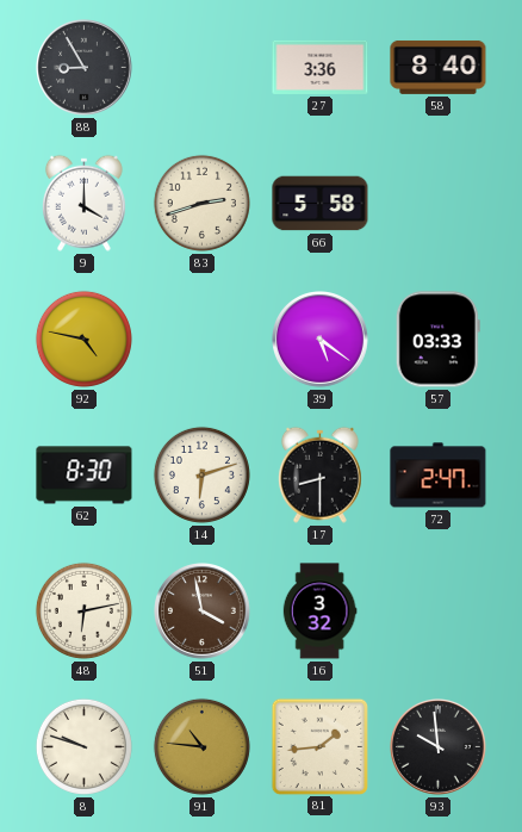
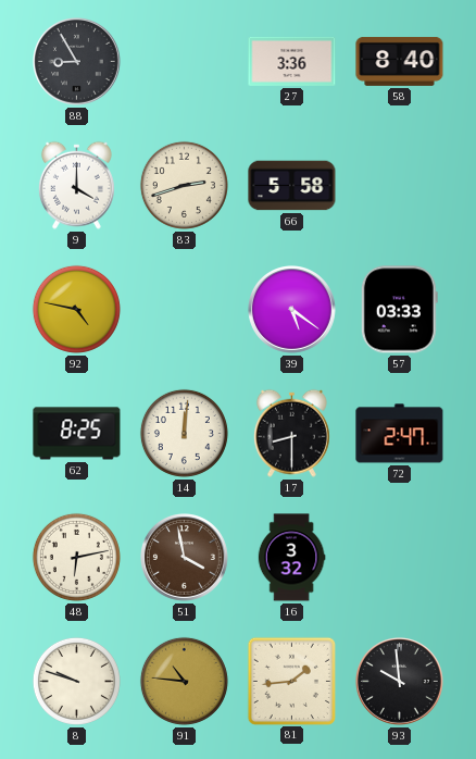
62: 8:30 -> 8:25 (77, 434)
14: 6:12 -> 12:01 (184, 433)
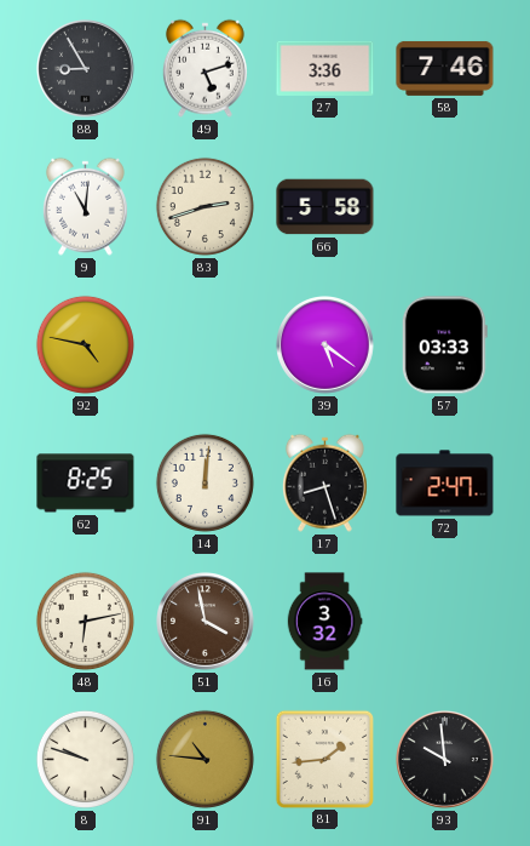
49: none -> 5:12 (204, 68)
58: 8:40 -> 7:46 (445, 68)
9: 4:00 -> 11:01 (85, 206)
17: 8:30 -> 8:27 (324, 482)
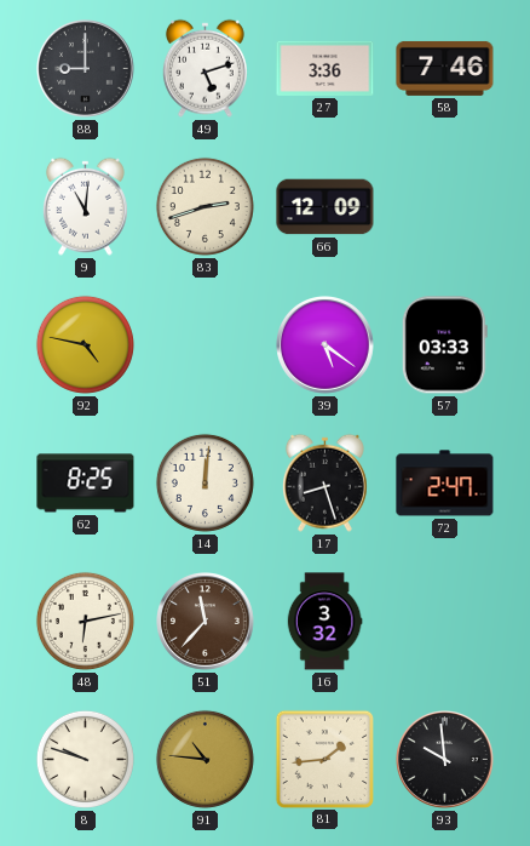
88: 8:55 -> 9:00 (86, 69)
66: 5:58 -> 12:09 (326, 207)
51: 3:58 -> 11:37 (206, 622)
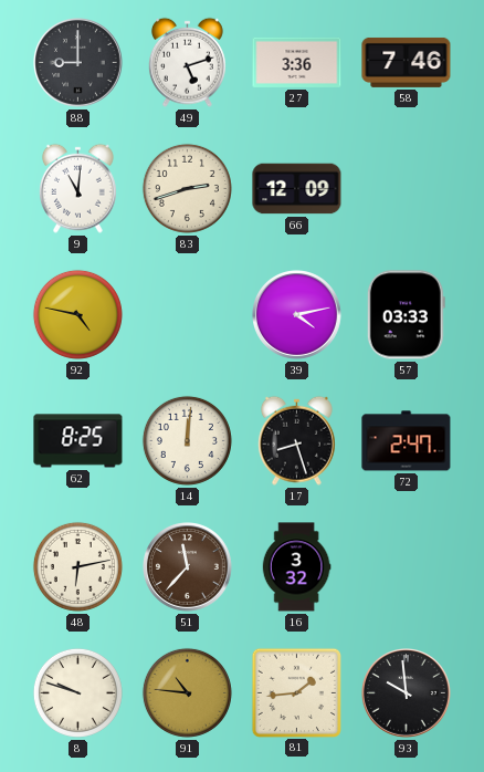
39: 5:21 -> 4:13 (297, 315)
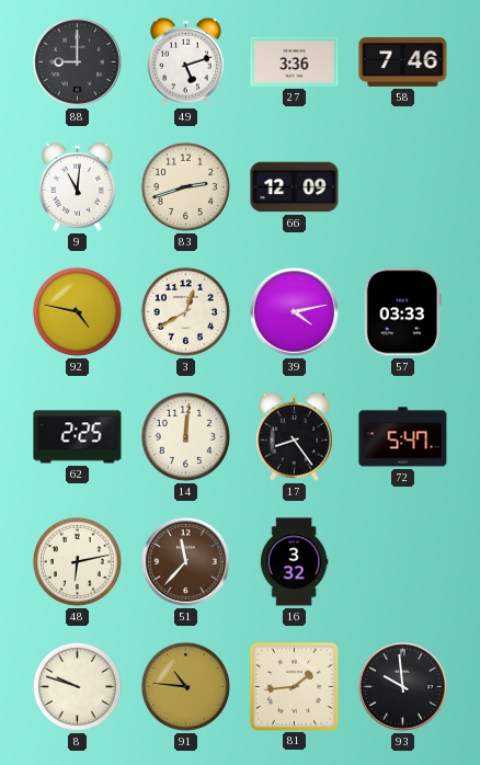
3: none -> 12:40 (185, 311)
62: 8:25 -> 2:25 (78, 437)
17: 8:27 -> 8:24 (294, 436)
72: 2:47 -> 5:47 (403, 437)
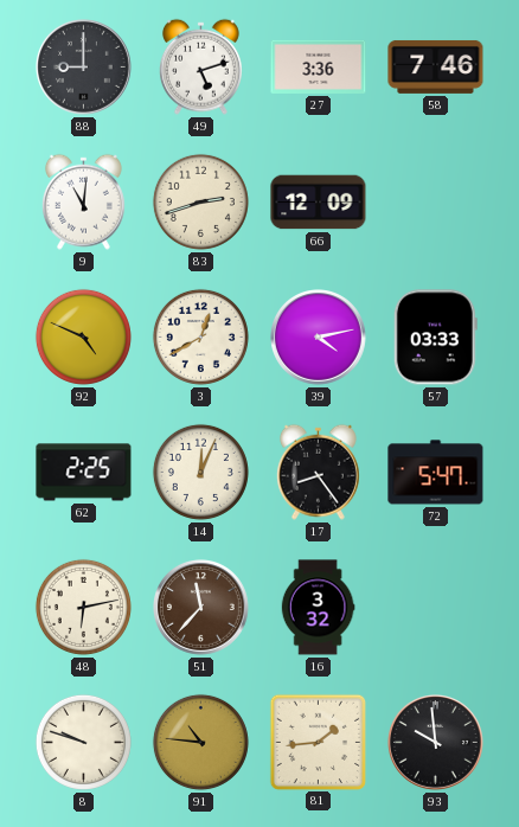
92: 4:47 -> 4:49 (83, 336)
14: 12:01 -> 12:04 (200, 472)
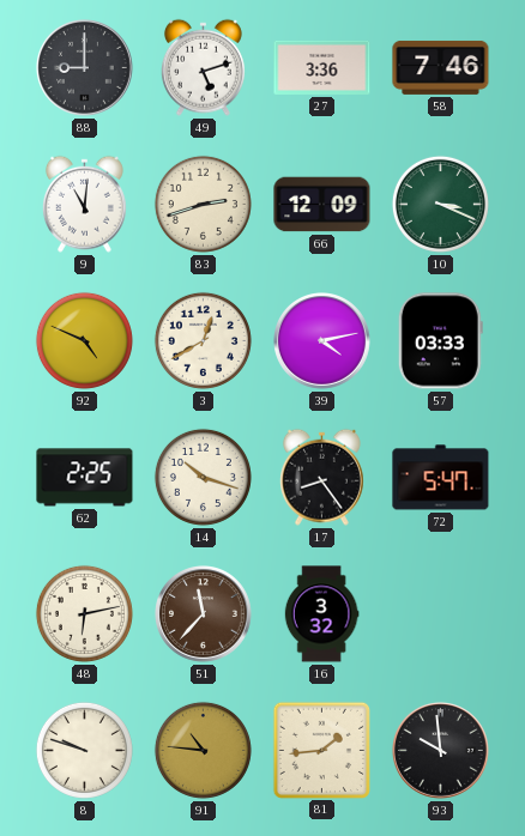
10: none -> 3:19 (440, 204)
14: 12:04 -> 10:18 (203, 477)
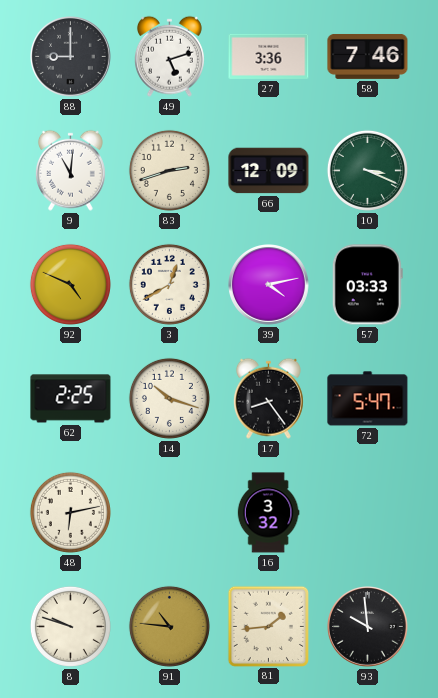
51: 11:37 -> none (204, 614)
